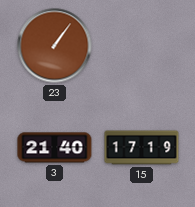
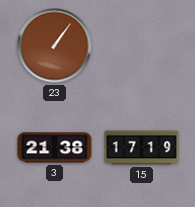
3: 21:40 -> 21:38 (55, 148)
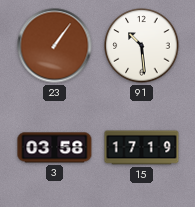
91: none -> 10:29 (142, 46)
3: 21:38 -> 03:58 (55, 148)
